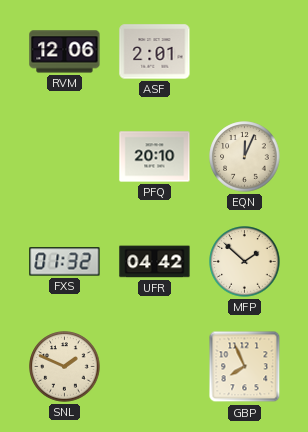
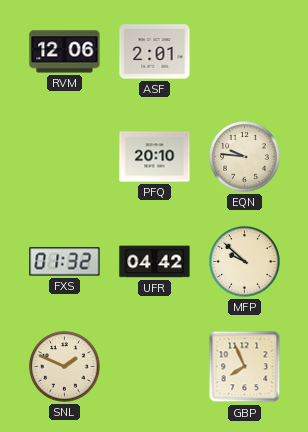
EQN: 12:04 -> 9:46 (245, 157)
MFP: 1:52 -> 9:52 (245, 262)
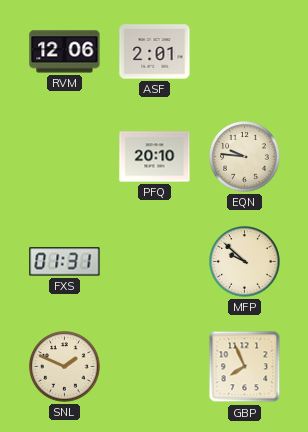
FXS: 01:32 -> 01:31 (65, 262)
UFR: 04:42 -> none (155, 262)
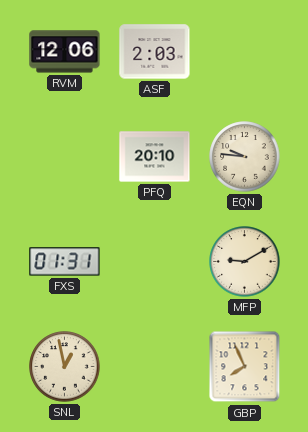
ASF: 2:01 -> 2:03 (155, 52)
MFP: 9:52 -> 9:10 (245, 262)
SNL: 1:49 -> 12:58 (65, 367)
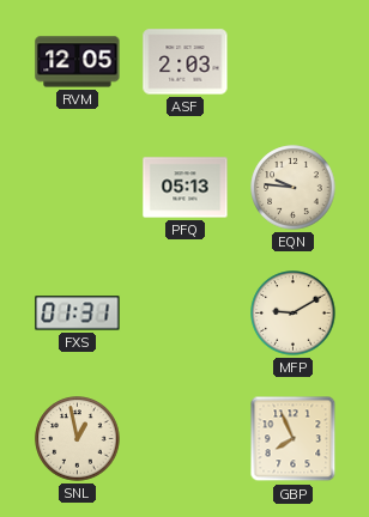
RVM: 12:06 -> 12:05 (78, 62)
PFQ: 20:10 -> 05:13 (186, 188)
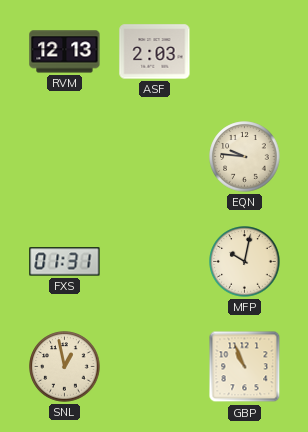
RVM: 12:05 -> 12:13 (65, 52)
PFQ: 05:13 -> none (186, 188)
MFP: 9:10 -> 10:02 (245, 262)
GBP: 7:56 -> 10:56 (245, 367)
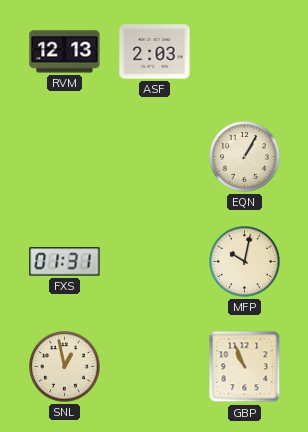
EQN: 9:46 -> 1:05 (245, 157)
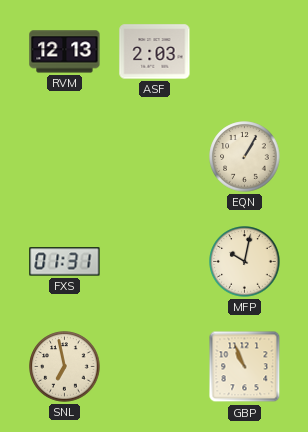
SNL: 12:58 -> 6:58 (65, 367)
